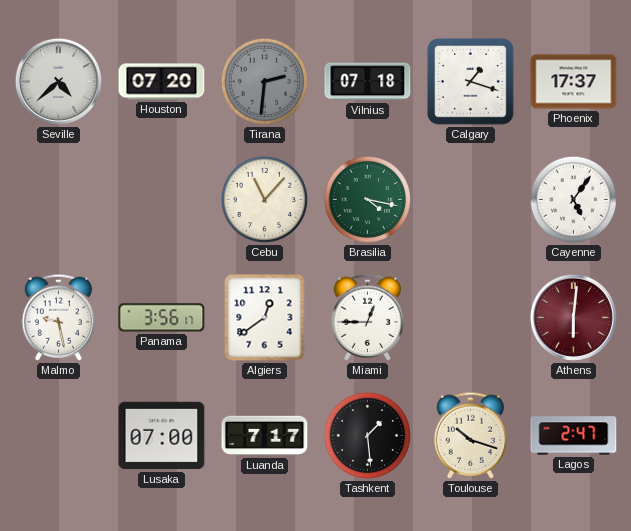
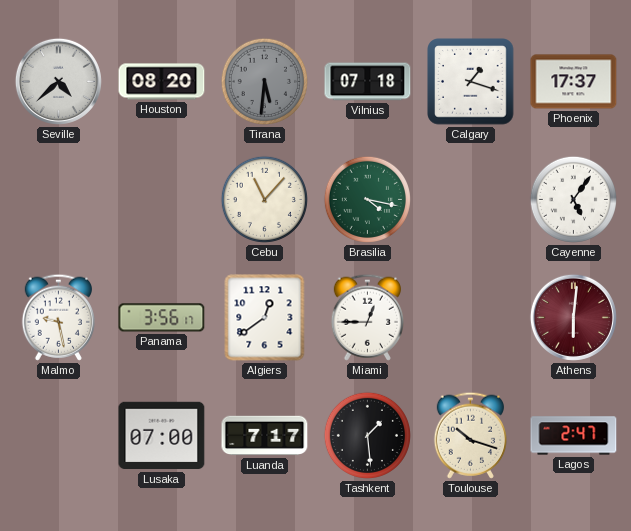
Houston: 07:20 -> 08:20 (162, 82)
Tirana: 2:31 -> 5:31 (264, 81)
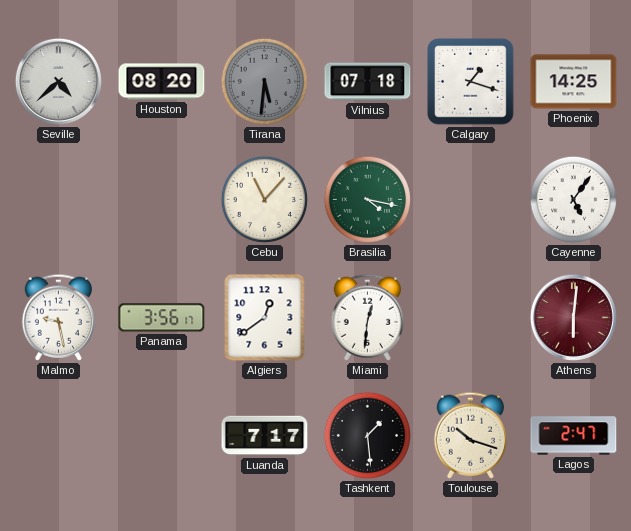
Phoenix: 17:37 -> 14:25 (574, 82)
Miami: 12:45 -> 12:31 (367, 317)
Lusaka: 07:00 -> none (162, 436)
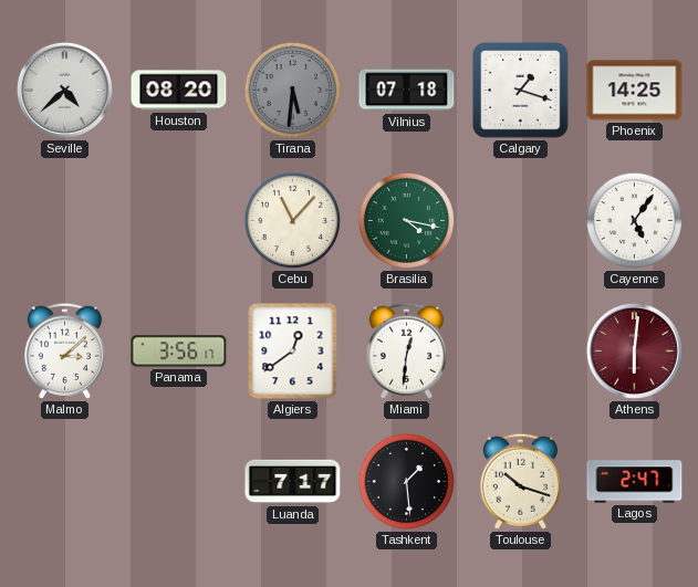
Malmo: 9:28 -> 3:08 (64, 350)
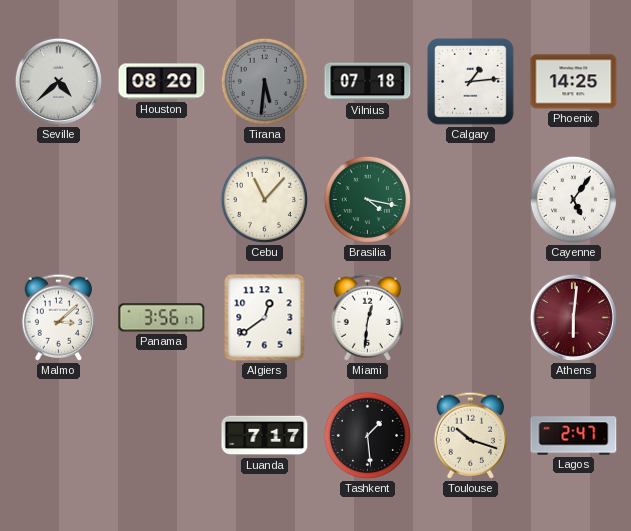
Calgary: 1:18 -> 1:14 (471, 82)
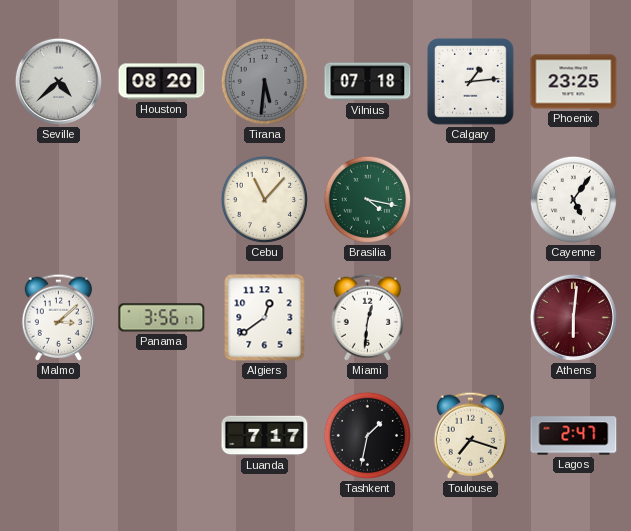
Phoenix: 14:25 -> 23:25 (574, 82)
Tashkent: 1:29 -> 1:32 (367, 435)
Toulouse: 10:18 -> 7:18 (470, 435)
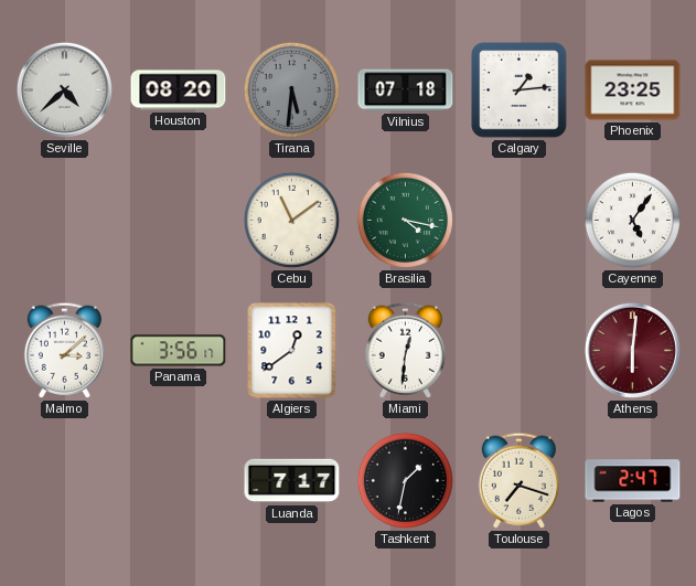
Cebu: 11:07 -> 11:09 (291, 220)
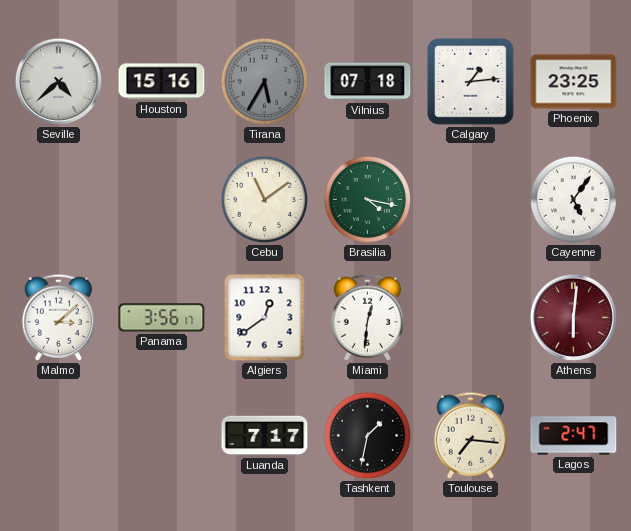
Houston: 08:20 -> 15:16 (162, 82)
Tirana: 5:31 -> 5:35 (264, 81)
Toulouse: 7:18 -> 7:16 (470, 435)
